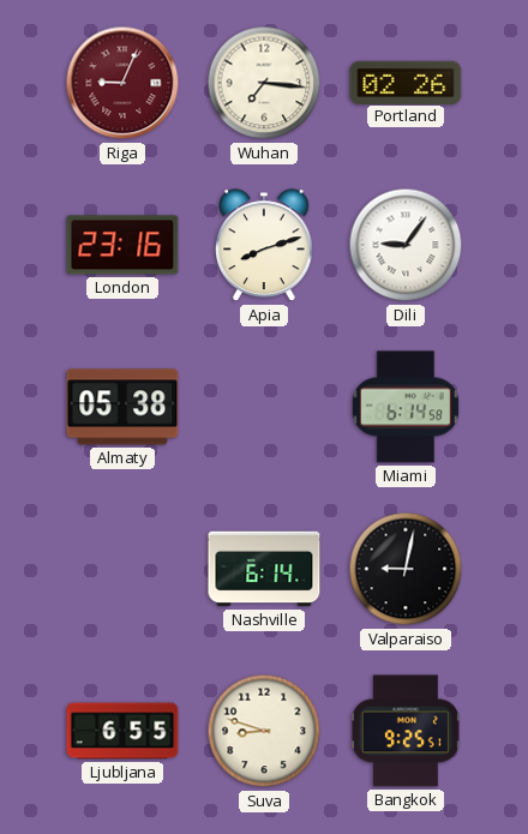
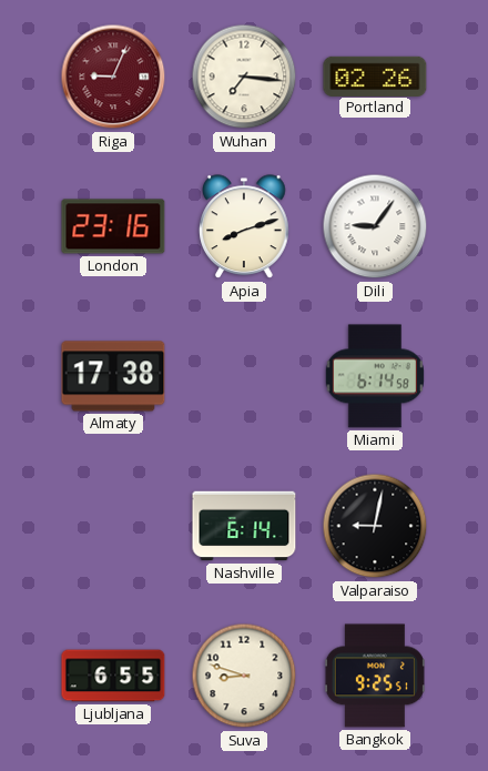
Almaty: 05:38 -> 17:38 (113, 376)
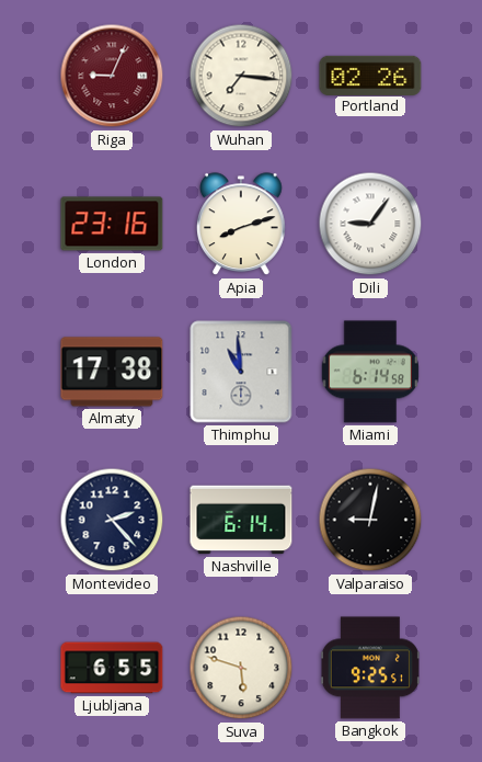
Thimphu: none -> 10:59 (241, 372)
Montevideo: none -> 2:23 (112, 520)
Suva: 8:48 -> 5:48 (241, 668)
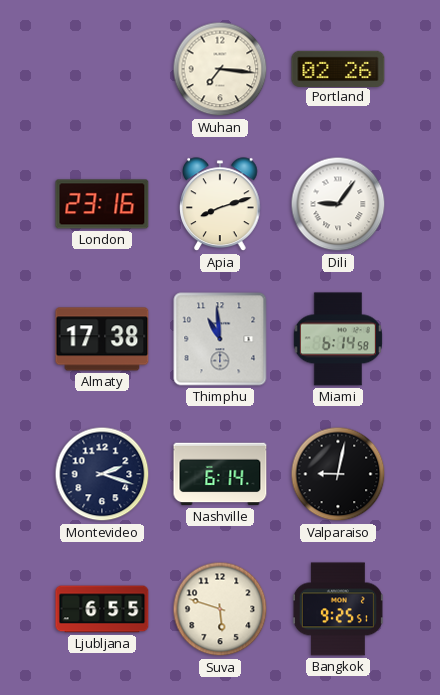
Riga: 9:04 -> none (112, 76)
Montevideo: 2:23 -> 2:18 (102, 474)
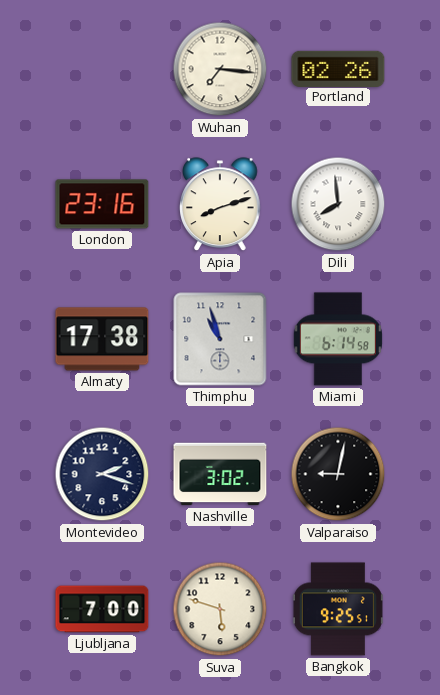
Dili: 9:06 -> 7:59 (338, 204)
Thimphu: 10:59 -> 10:57 (220, 339)
Nashville: 6:14 -> 3:02 (220, 474)
Ljubljana: 6:55 -> 7:00 (102, 609)
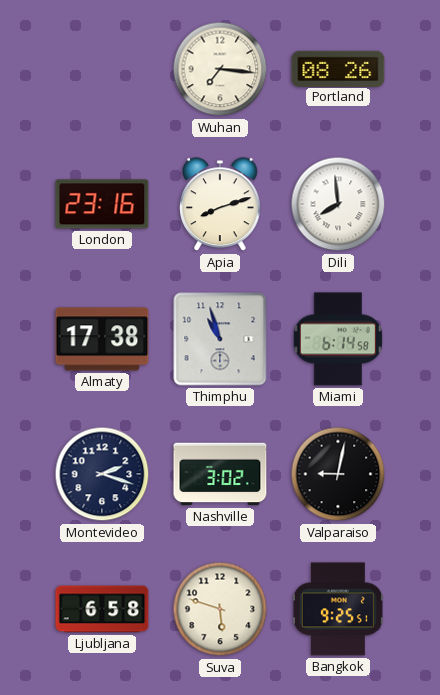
Portland: 02:26 -> 08:26 (338, 68)
Ljubljana: 7:00 -> 6:58 (102, 609)
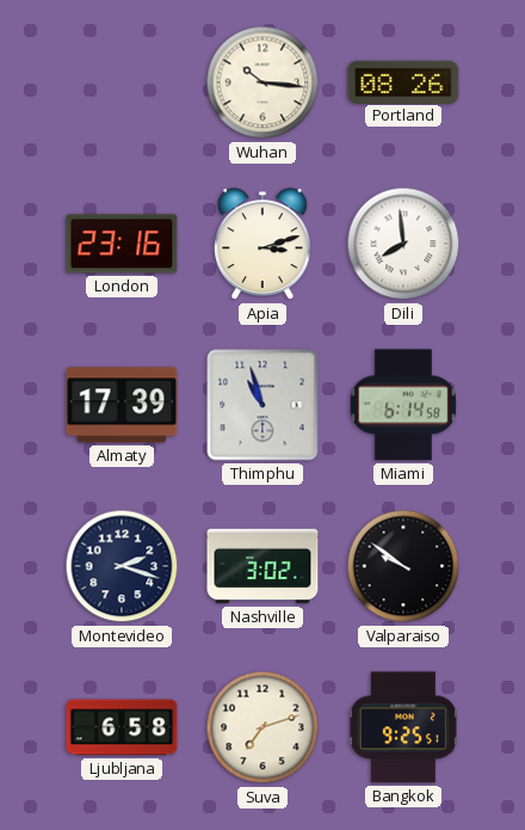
Wuhan: 7:16 -> 10:16 (262, 82)
Apia: 8:12 -> 3:12 (262, 245)
Almaty: 17:38 -> 17:39 (122, 405)
Valparaiso: 9:02 -> 9:51 (403, 566)
Suva: 5:48 -> 7:12 (262, 727)
